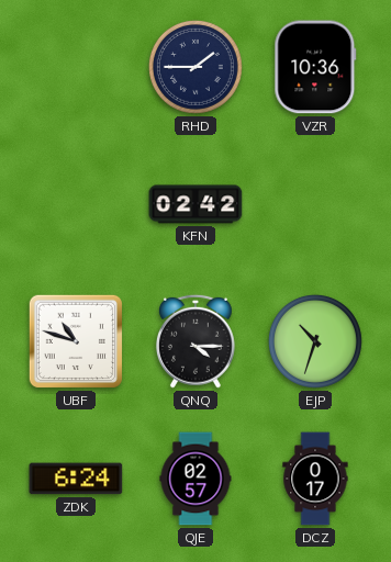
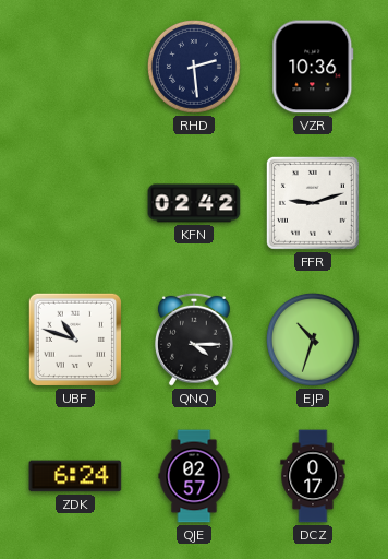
RHD: 1:45 -> 2:29 (194, 67)
FFR: none -> 9:12 (313, 203)
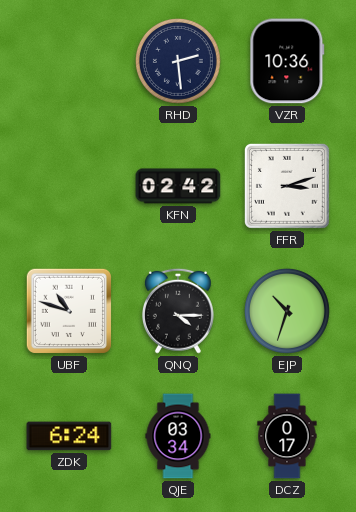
FFR: 9:12 -> 3:12 (287, 186)
QJE: 02:57 -> 03:34 (178, 436)
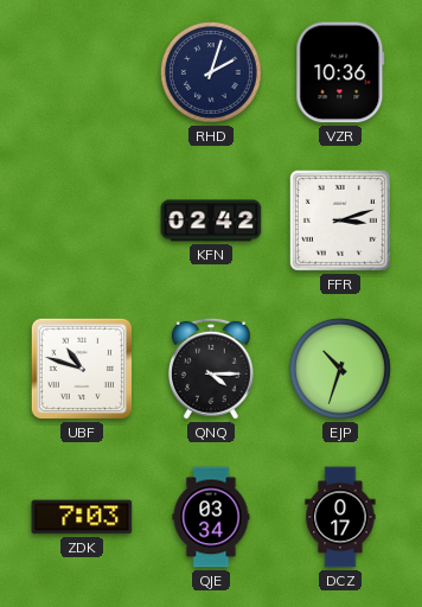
RHD: 2:29 -> 2:03 (211, 72)
ZDK: 6:24 -> 7:03 (82, 517)
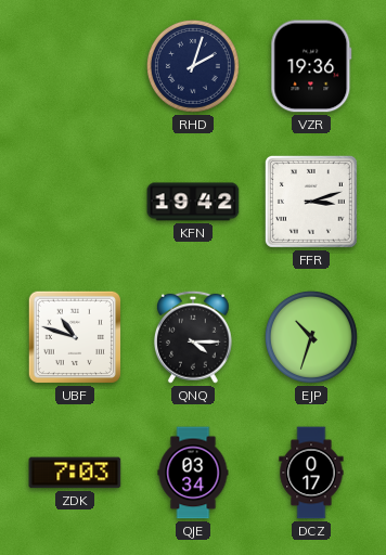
VZR: 10:36 -> 19:36 (311, 66)
KFN: 02:42 -> 19:42 (193, 202)
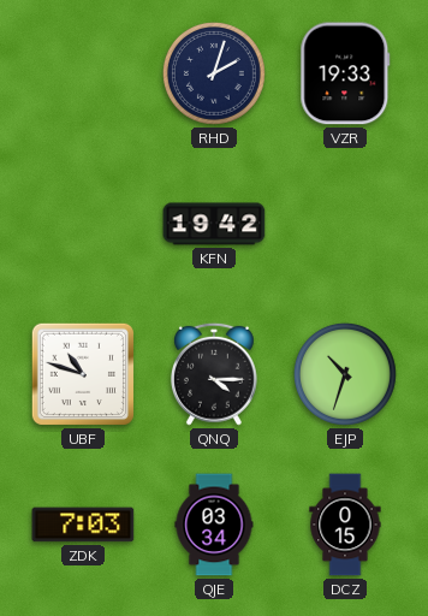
VZR: 19:36 -> 19:33 (345, 73)
FFR: 3:12 -> none (311, 202)
DCZ: 0:17 -> 0:15 (345, 525)
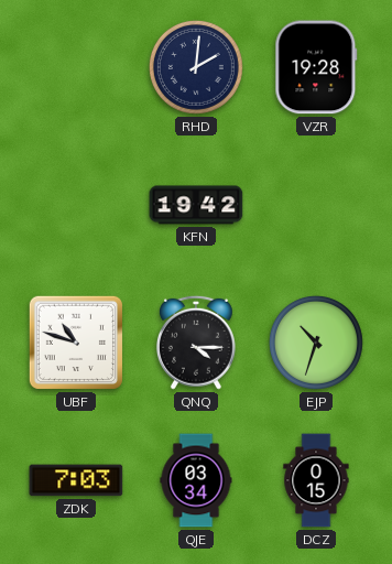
RHD: 2:03 -> 2:01 (196, 67)
VZR: 19:33 -> 19:28 (316, 67)
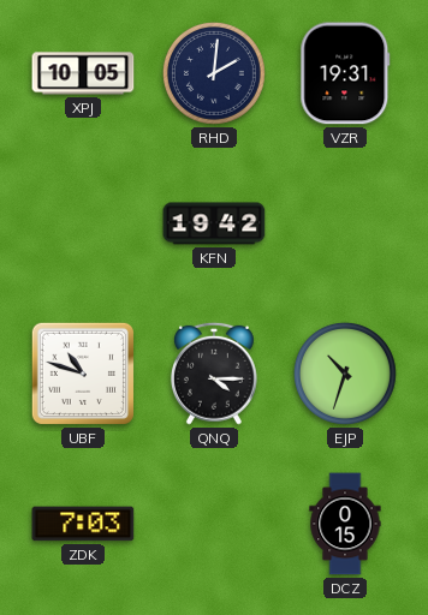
XPJ: none -> 10:05 (83, 73)
VZR: 19:28 -> 19:31 (345, 73)
QJE: 03:34 -> none (196, 480)
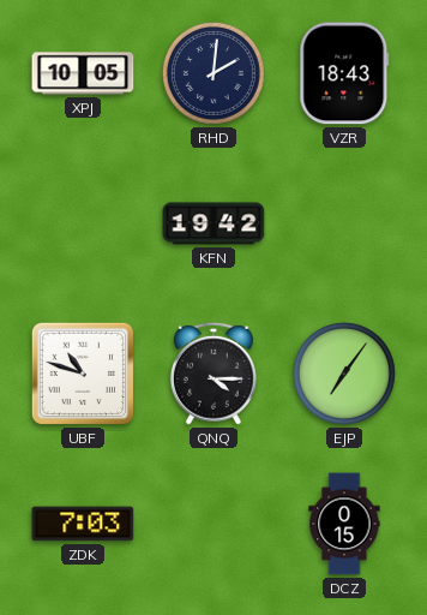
VZR: 19:31 -> 18:43 (344, 73)
EJP: 10:33 -> 7:06 (344, 374)
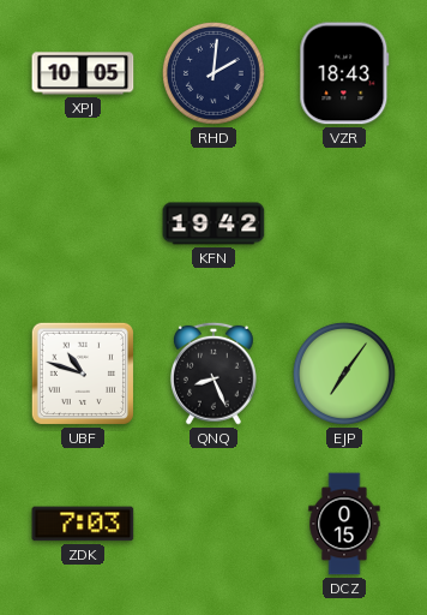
QNQ: 4:15 -> 8:26 (213, 374)
